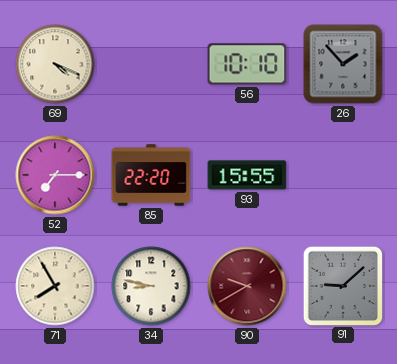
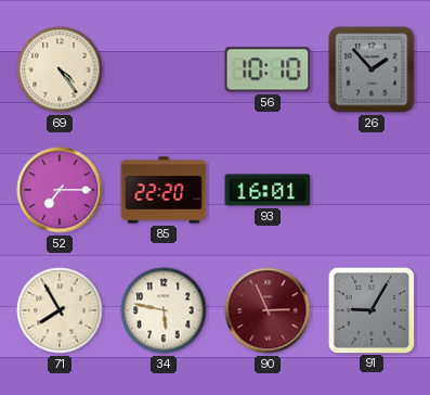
69: 4:19 -> 4:24 (60, 69)
93: 15:55 -> 16:01 (268, 190)
34: 8:47 -> 5:47 (164, 310)
90: 9:40 -> 2:56 (268, 310)
91: 9:08 -> 9:05 (370, 309)
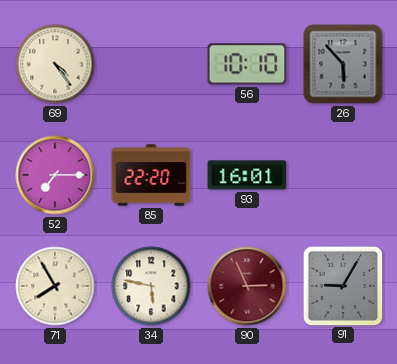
26: 1:53 -> 5:53 (343, 64)
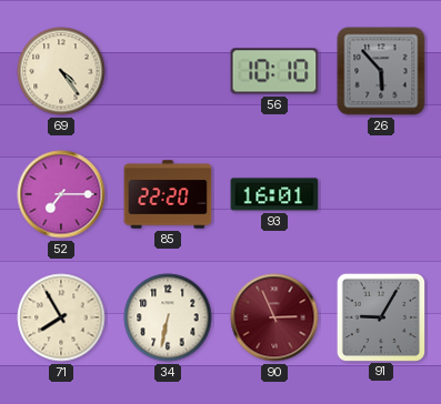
34: 5:47 -> 6:32 (168, 317)
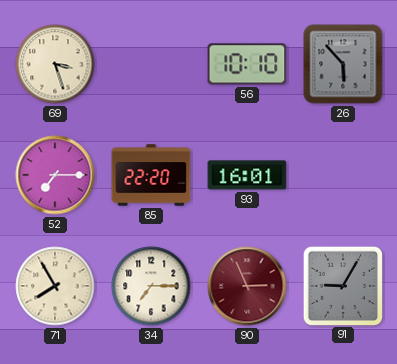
69: 4:24 -> 3:27 (55, 64)
34: 6:32 -> 7:15 (151, 286)
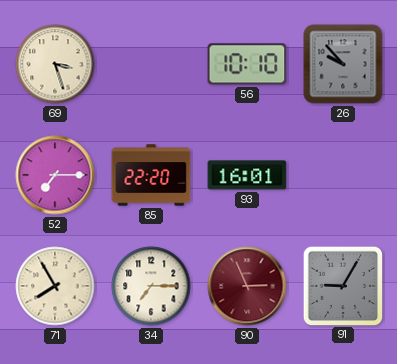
26: 5:53 -> 9:53 (343, 64)
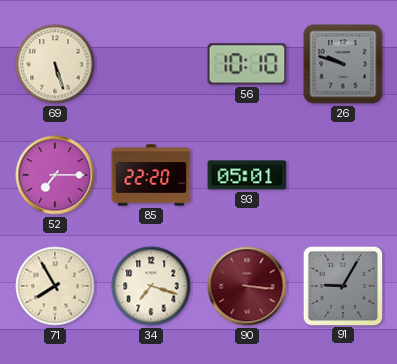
69: 3:27 -> 5:27 (55, 64)
26: 9:53 -> 9:48 (343, 64)
93: 16:01 -> 05:01 (247, 175)
34: 7:15 -> 7:18 (151, 286)
90: 2:56 -> 3:16 (247, 286)
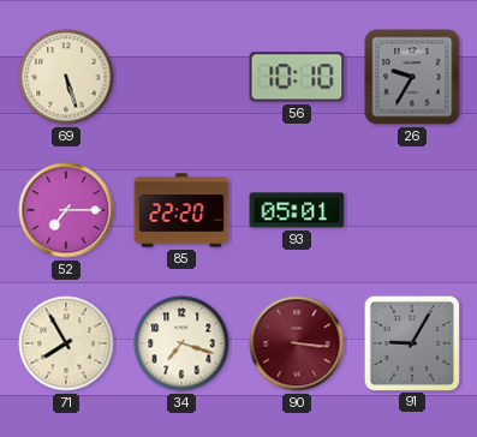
26: 9:48 -> 9:35 (412, 77)
